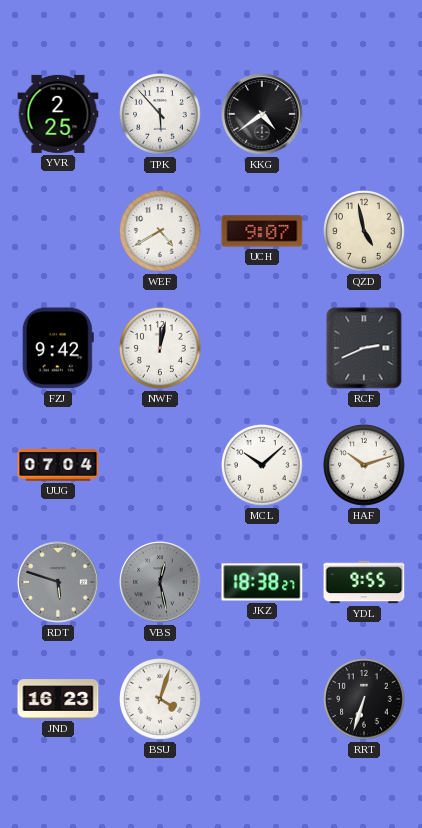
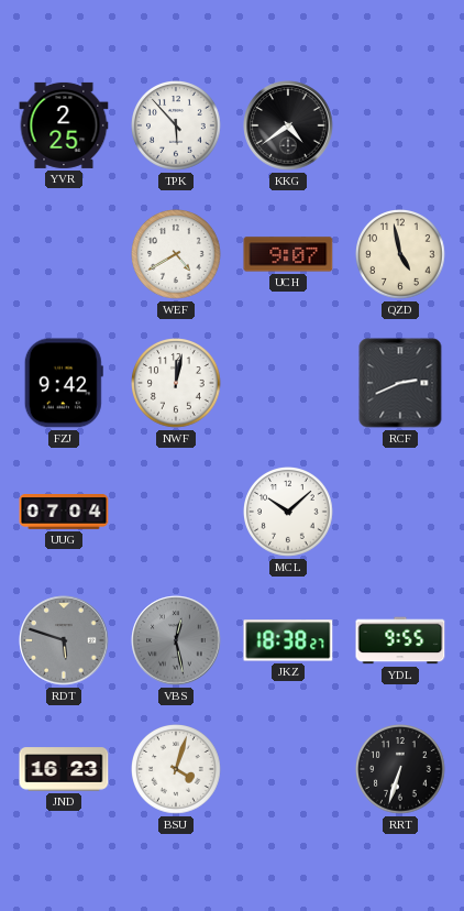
HAF: 10:12 -> none (364, 465)
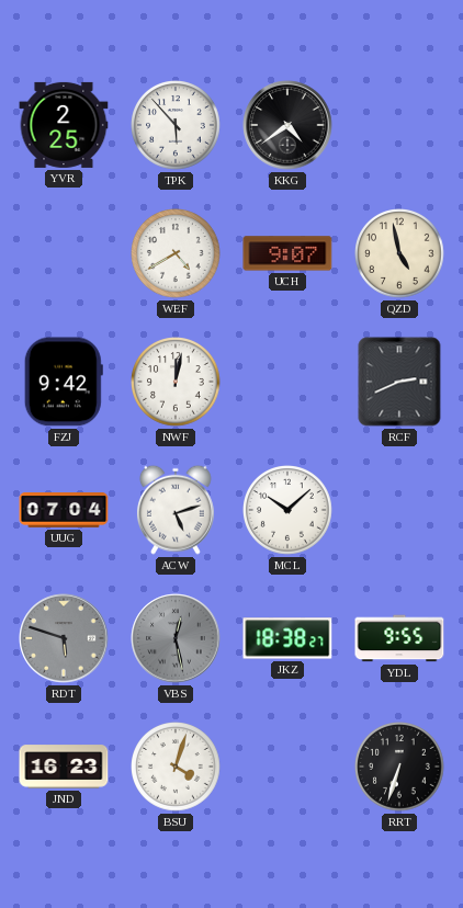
ACW: none -> 5:12 (176, 510)
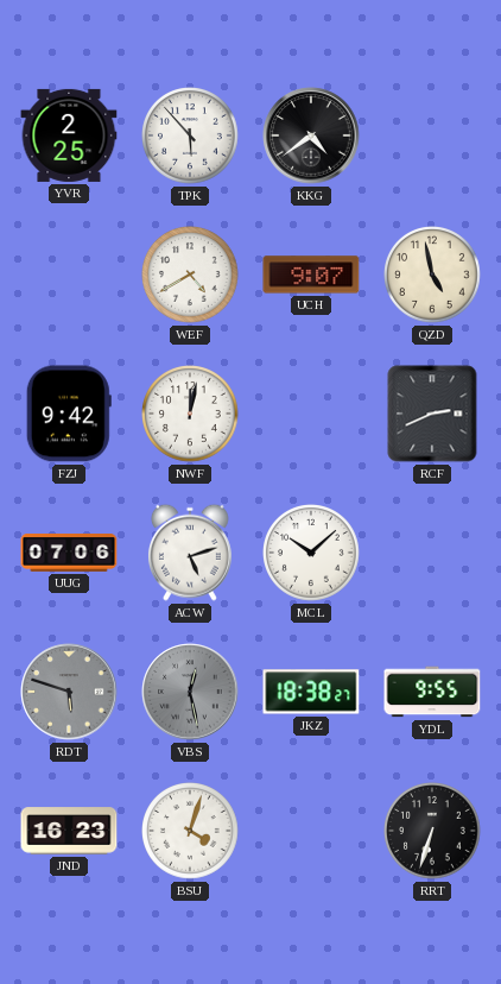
UUG: 07:04 -> 07:06 (69, 554)
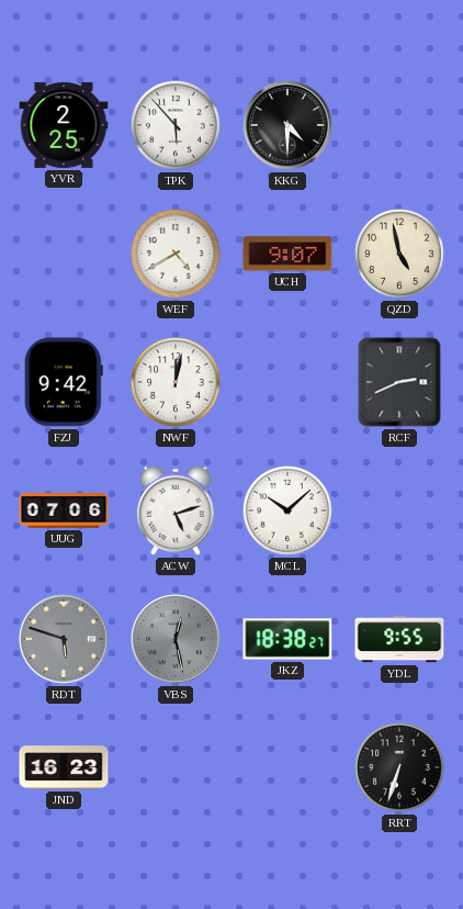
KKG: 4:39 -> 4:30 (287, 125)
BSU: 4:03 -> none (190, 831)
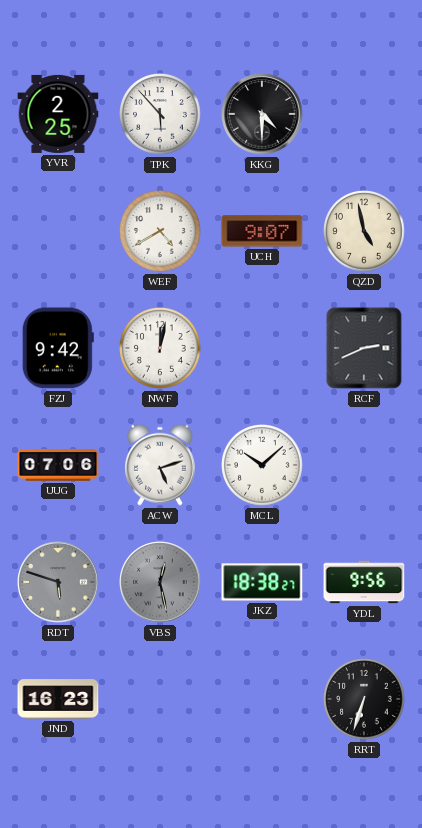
YDL: 9:55 -> 9:56 (364, 582)
